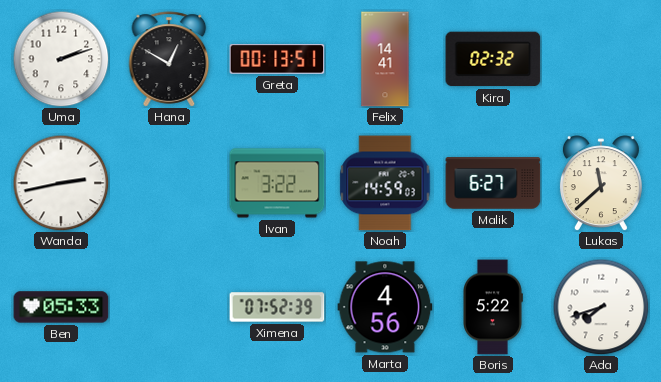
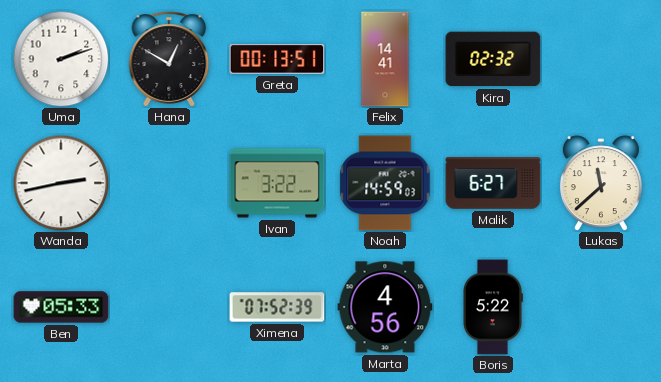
Ada: 7:42 -> none (601, 307)
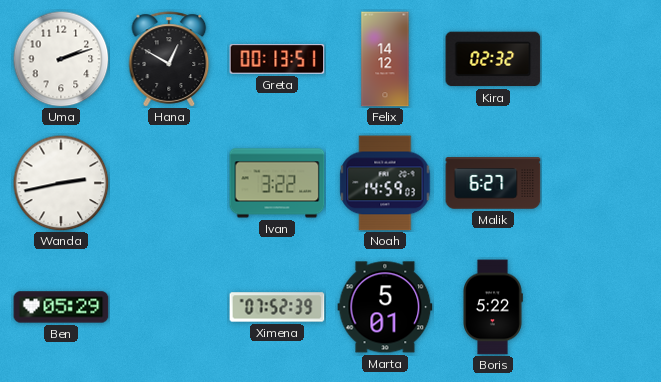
Felix: 14:41 -> 14:12 (385, 59)
Lukas: 11:38 -> none (601, 183)
Ben: 05:33 -> 05:29 (61, 307)
Marta: 4:56 -> 5:01 (385, 307)
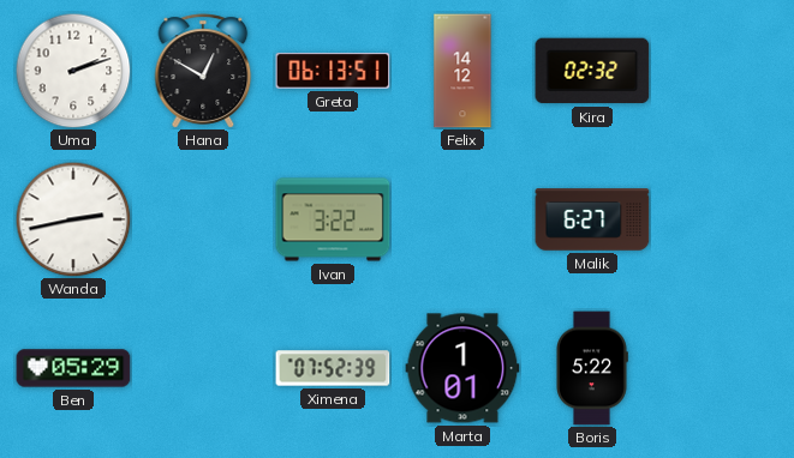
Greta: 00:13 -> 06:13 (333, 71)
Noah: 14:59 -> none (385, 183)
Marta: 5:01 -> 1:01 (462, 368)
